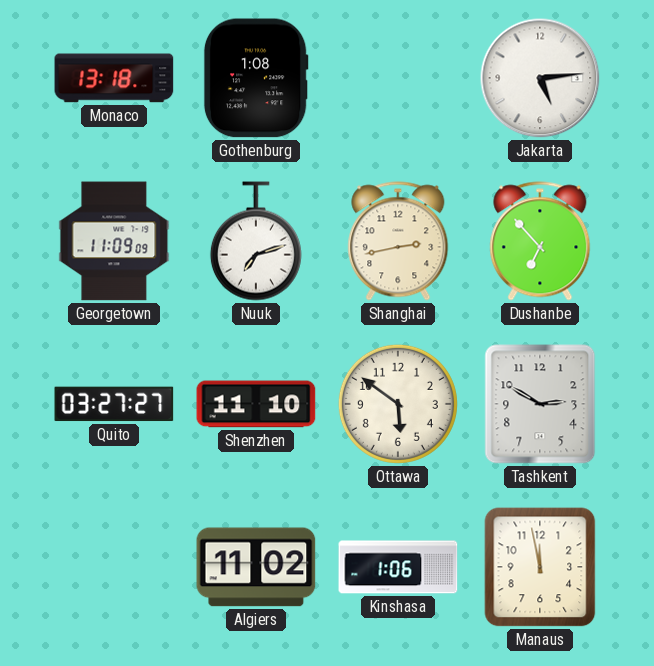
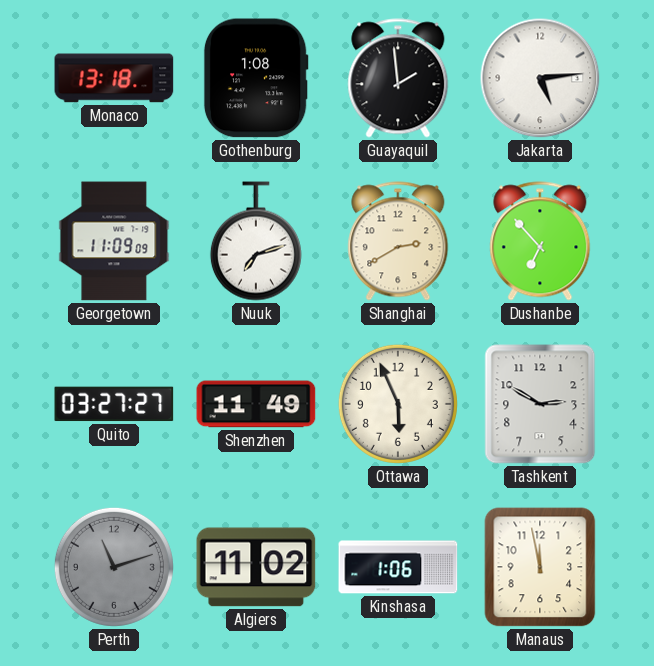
Guayaquil: none -> 1:59 (398, 78)
Shanghai: 2:43 -> 2:40 (398, 241)
Shenzhen: 11:10 -> 11:49 (256, 404)
Ottawa: 5:51 -> 5:56 (398, 404)
Perth: none -> 11:12 (114, 567)
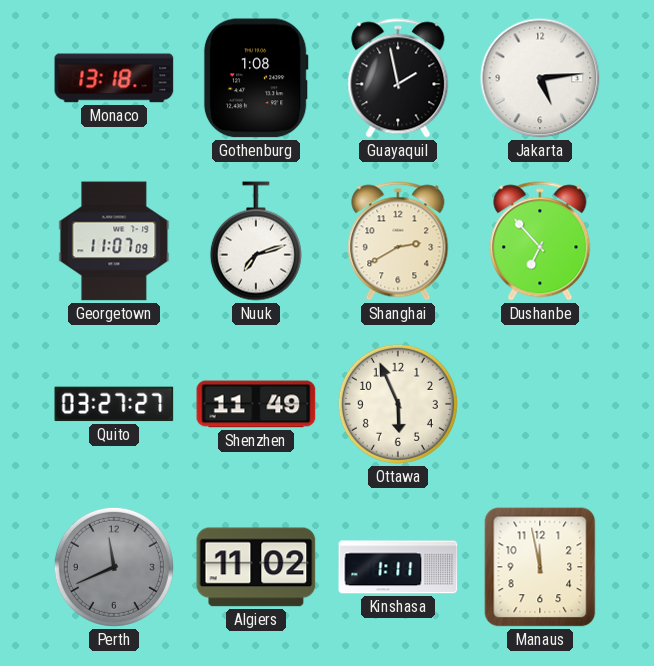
Guayaquil: 1:59 -> 1:58 (398, 78)
Georgetown: 11:09 -> 11:07 (114, 241)
Tashkent: 2:50 -> none (540, 404)
Perth: 11:12 -> 11:41 (114, 567)
Kinshasa: 1:06 -> 1:11 (398, 567)
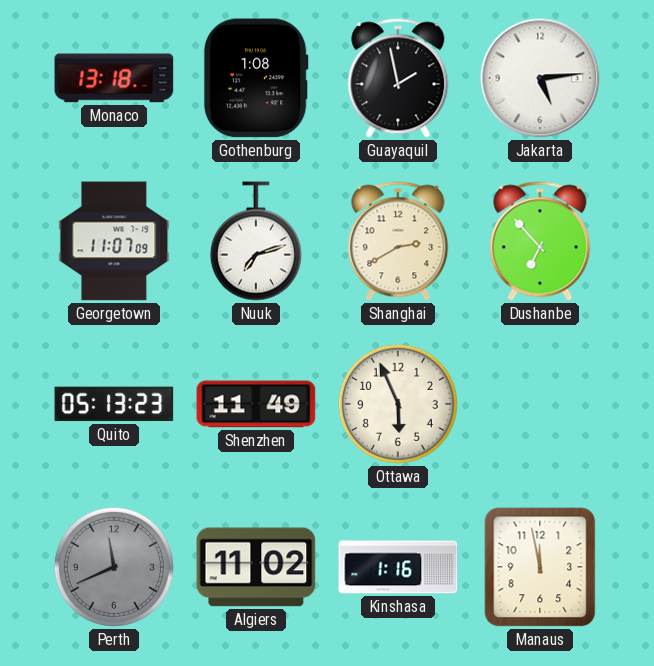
Quito: 03:27 -> 05:13 (114, 404)
Kinshasa: 1:11 -> 1:16 (398, 567)
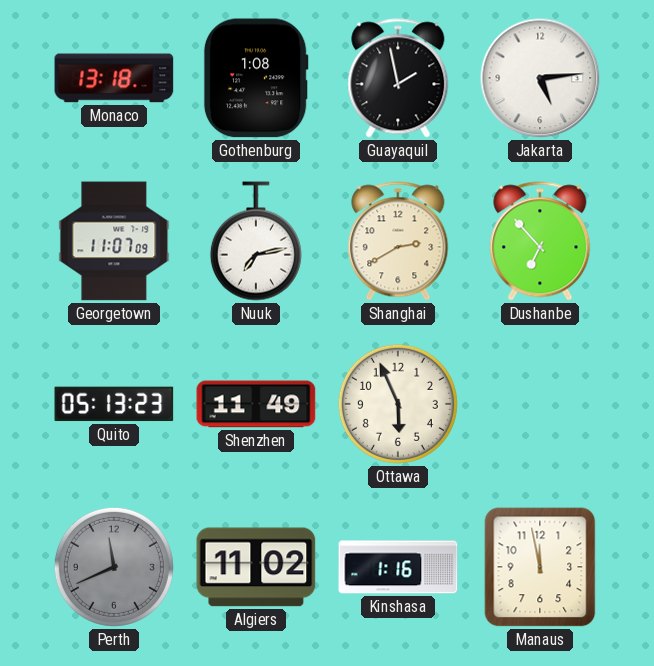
Nuuk: 7:12 -> 7:13 (256, 241)
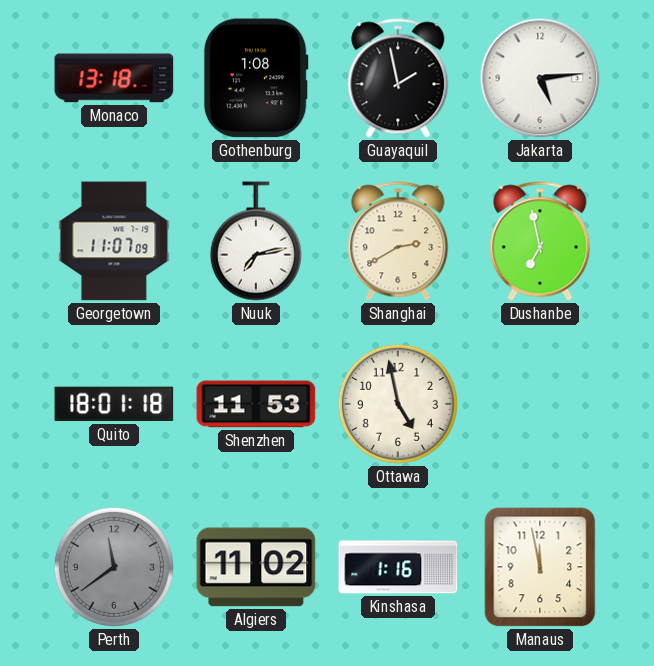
Dushanbe: 6:53 -> 6:58 (540, 241)
Quito: 05:13 -> 18:01 (114, 404)
Shenzhen: 11:49 -> 11:53 (256, 404)
Ottawa: 5:56 -> 4:58 (398, 404)
Perth: 11:41 -> 11:39 (114, 567)
